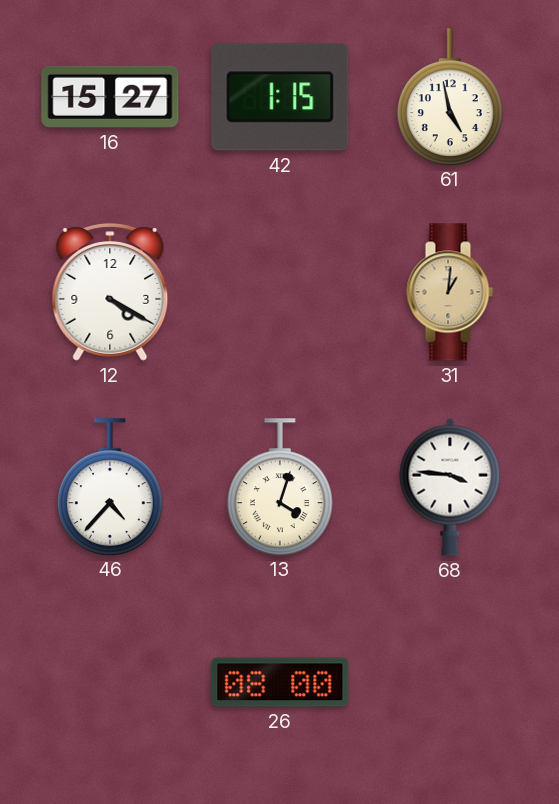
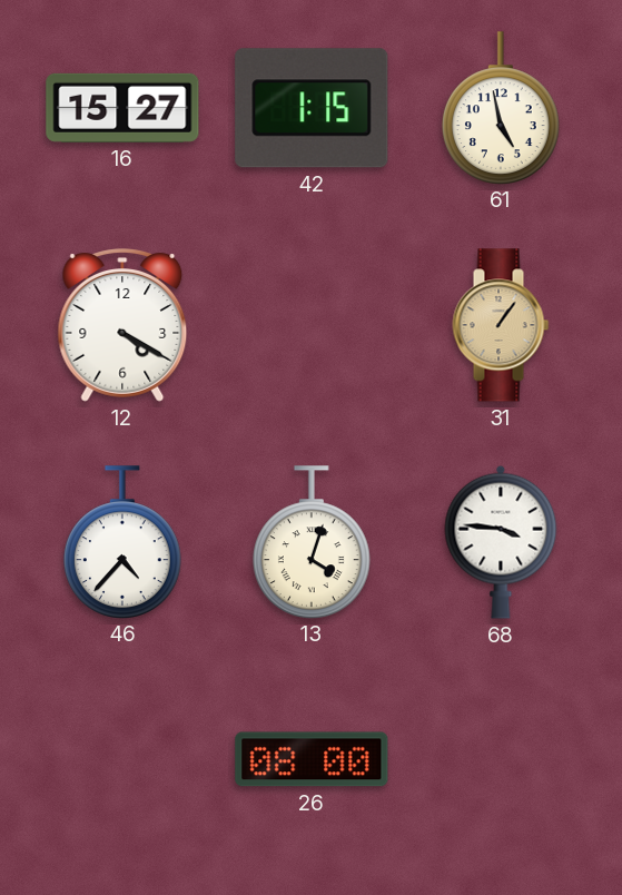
31: 1:01 -> 1:06 (501, 325)
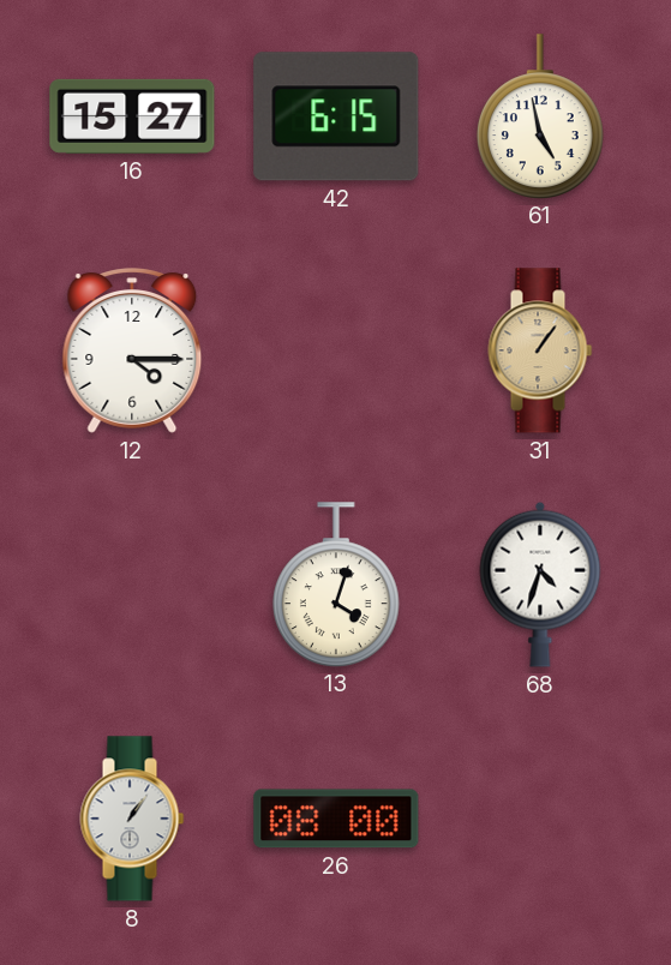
42: 1:15 -> 6:15 (336, 116)
12: 4:20 -> 4:15 (132, 350)
46: 4:37 -> none (122, 542)
68: 3:46 -> 4:33 (540, 585)
8: none -> 1:06 (132, 819)
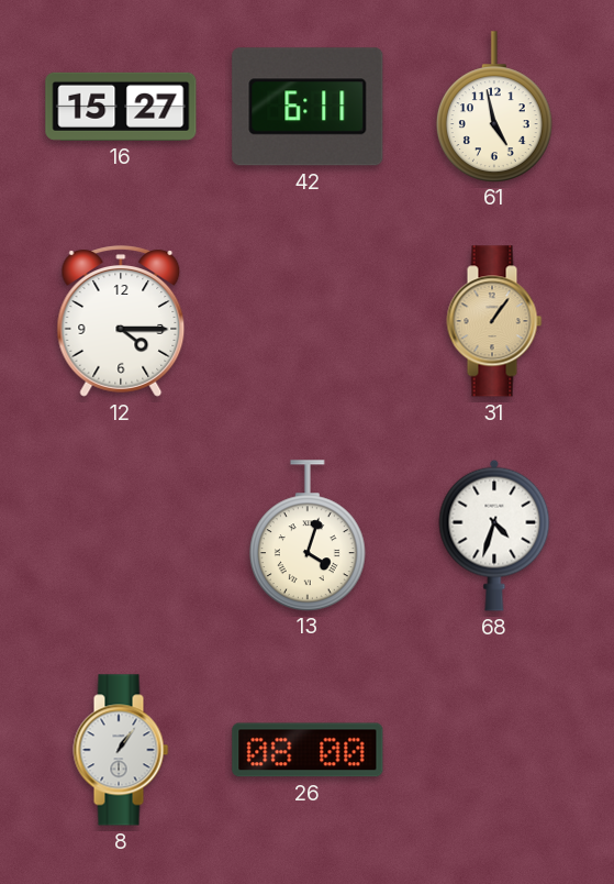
42: 6:15 -> 6:11 (308, 107)
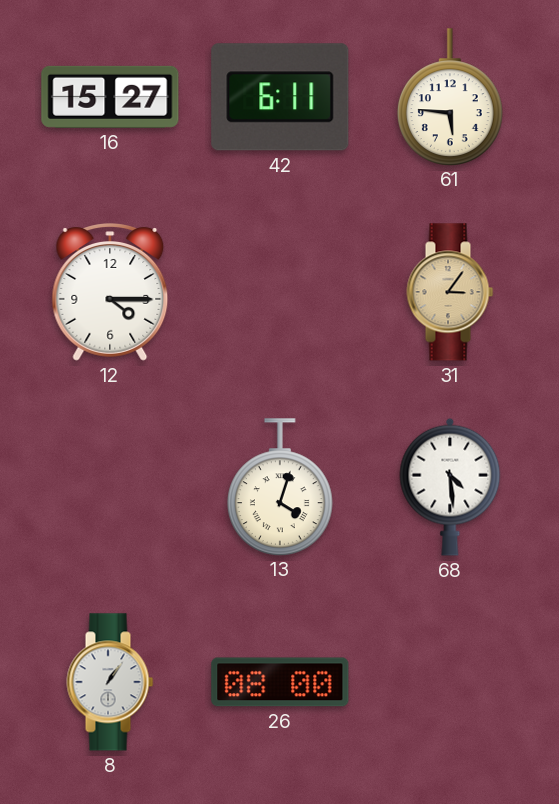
61: 4:58 -> 5:46 (450, 97)
31: 1:06 -> 3:06 (450, 292)
68: 4:33 -> 4:29 (450, 487)
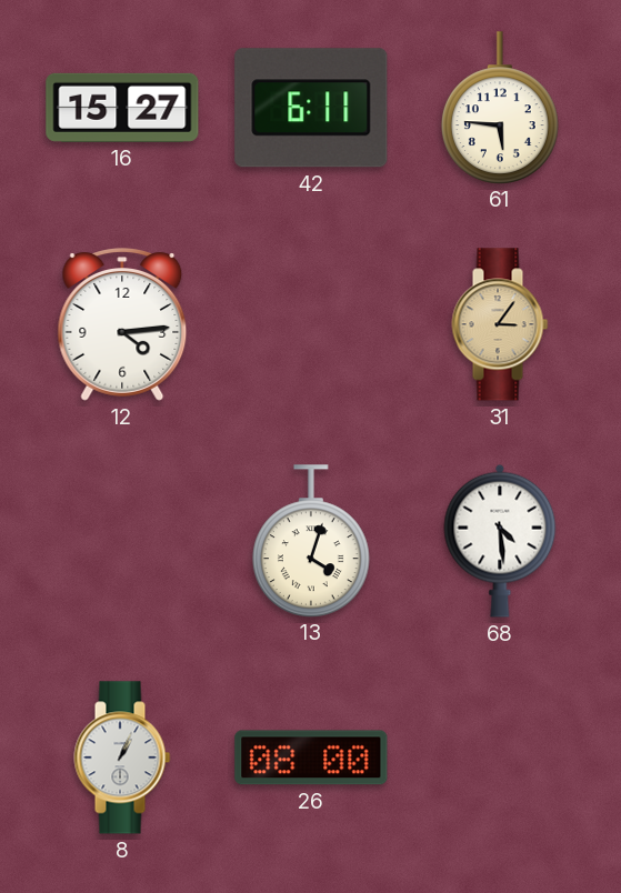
12: 4:15 -> 4:14 (122, 324)
8: 1:06 -> 1:04 (122, 757)
